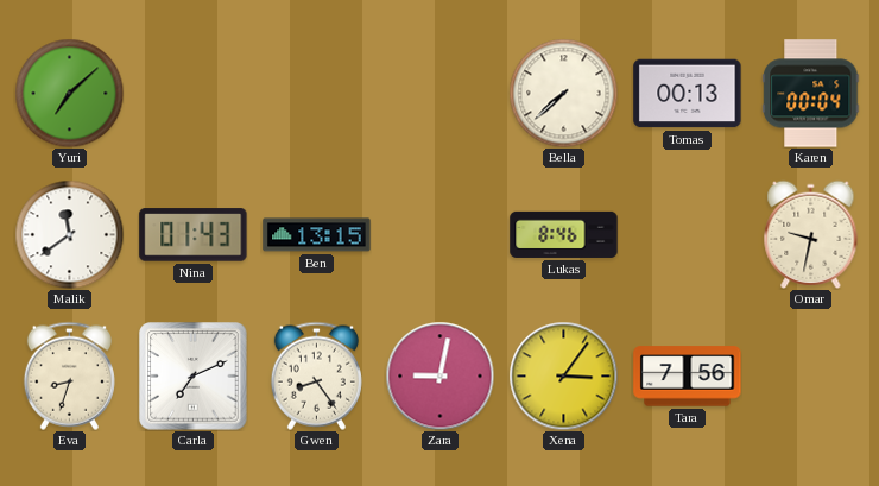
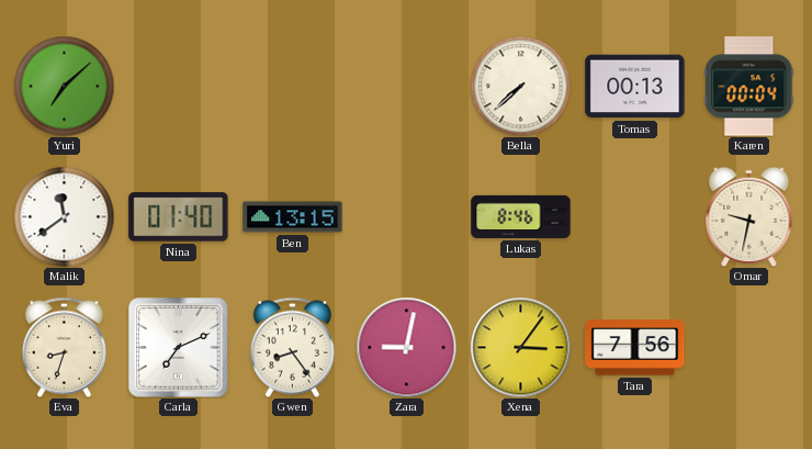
Nina: 01:43 -> 01:40 (179, 217)
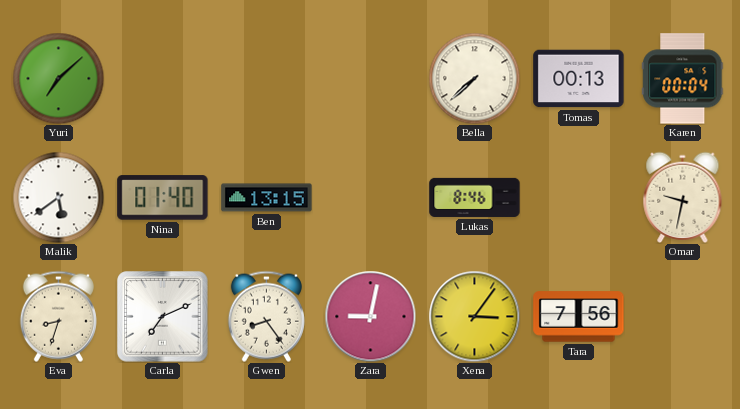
Malik: 11:39 -> 5:39 (58, 197)
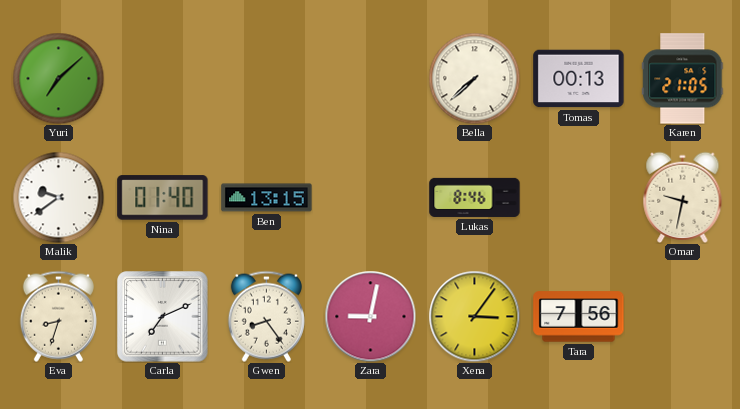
Karen: 00:04 -> 21:05 (683, 79)
Malik: 5:39 -> 9:39 (58, 197)
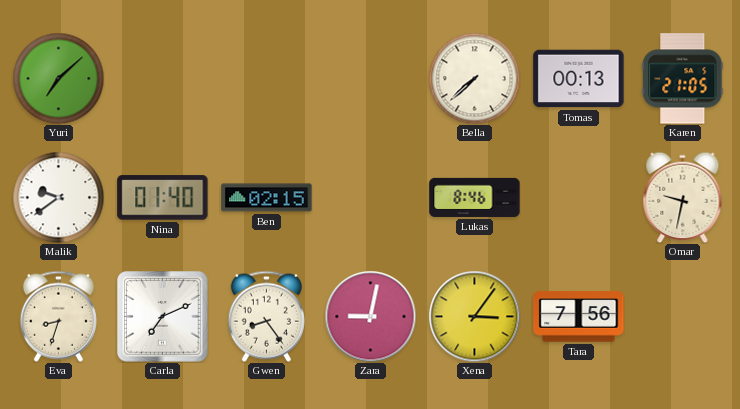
Ben: 13:15 -> 02:15 (267, 198)
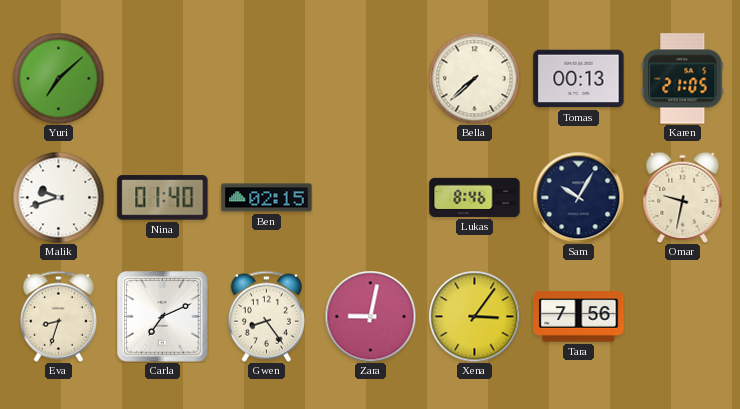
Malik: 9:39 -> 9:42 (58, 197)
Sam: none -> 10:05 (578, 197)
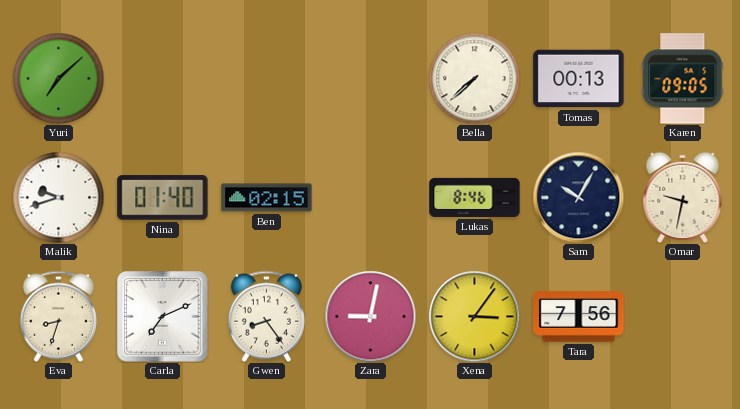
Karen: 21:05 -> 09:05 (683, 79)
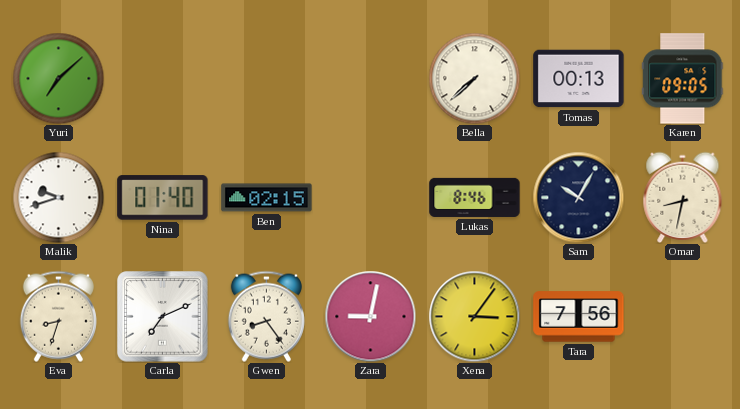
Omar: 9:32 -> 8:32 (683, 197)
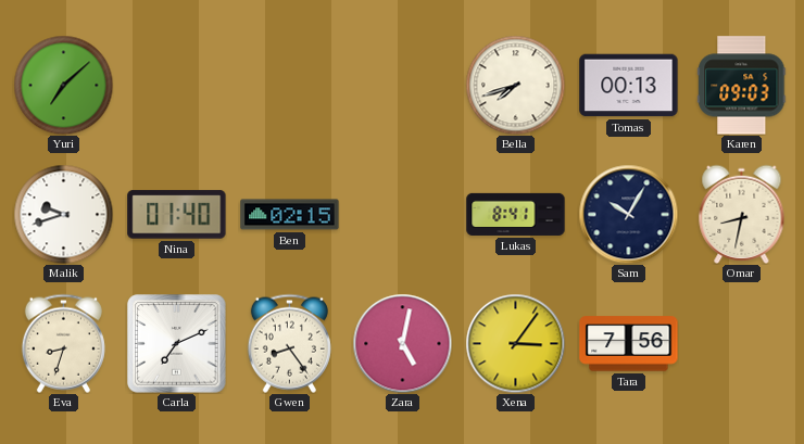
Bella: 7:38 -> 7:42 (515, 85)
Karen: 09:05 -> 09:03 (742, 86)
Lukas: 8:46 -> 8:41 (516, 214)
Zara: 9:02 -> 5:02 (402, 343)
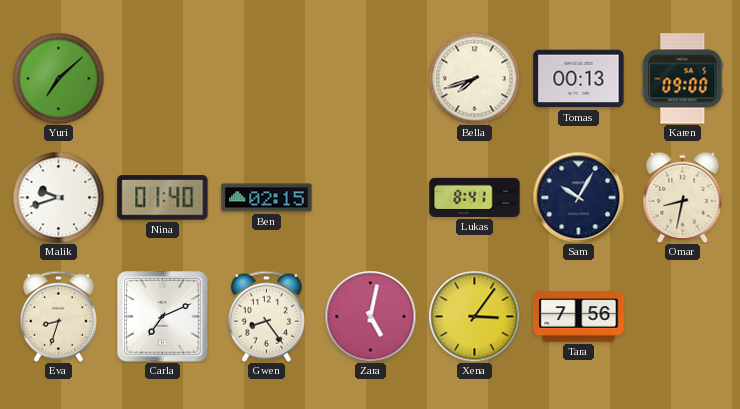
Karen: 09:03 -> 09:00 (683, 79)
